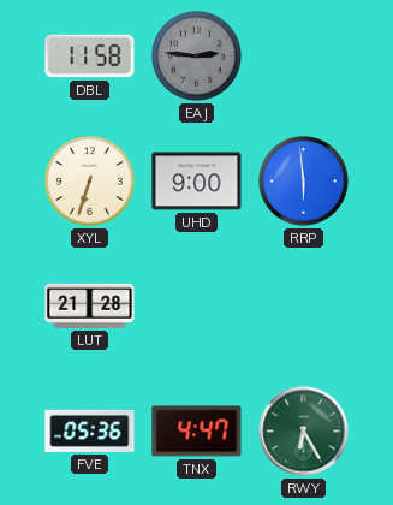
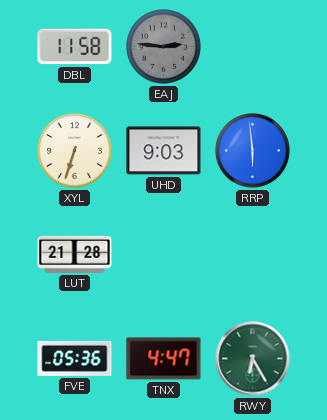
UHD: 9:00 -> 9:03 (164, 151)
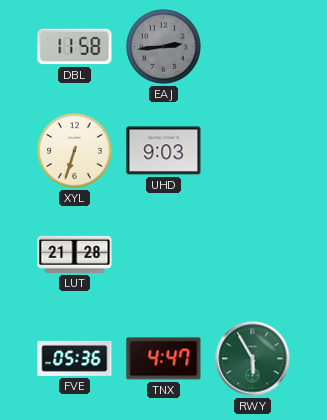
EAJ: 2:46 -> 2:44 (164, 47)
RRP: 5:59 -> none (253, 151)
RWY: 6:25 -> 5:55 (253, 359)
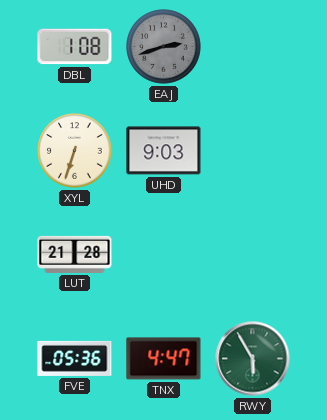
DBL: 11:58 -> 1:08 (75, 47)
EAJ: 2:44 -> 2:42 (164, 47)
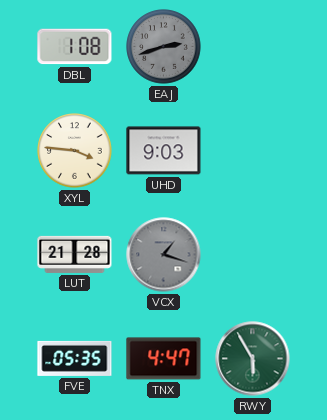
XYL: 6:33 -> 3:46 (75, 151)
VCX: none -> 1:18 (164, 255)
FVE: 05:36 -> 05:35 (75, 358)
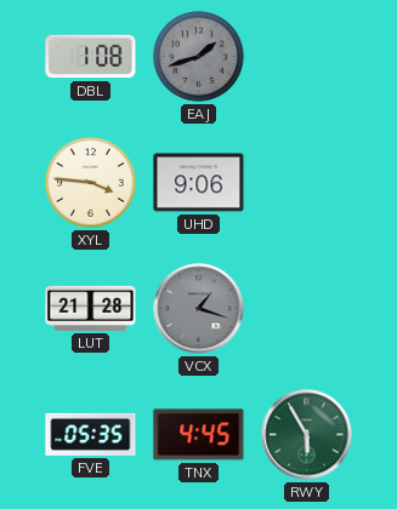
EAJ: 2:42 -> 1:42 (199, 57)
UHD: 9:03 -> 9:06 (199, 183)
TNX: 4:47 -> 4:45 (199, 435)
